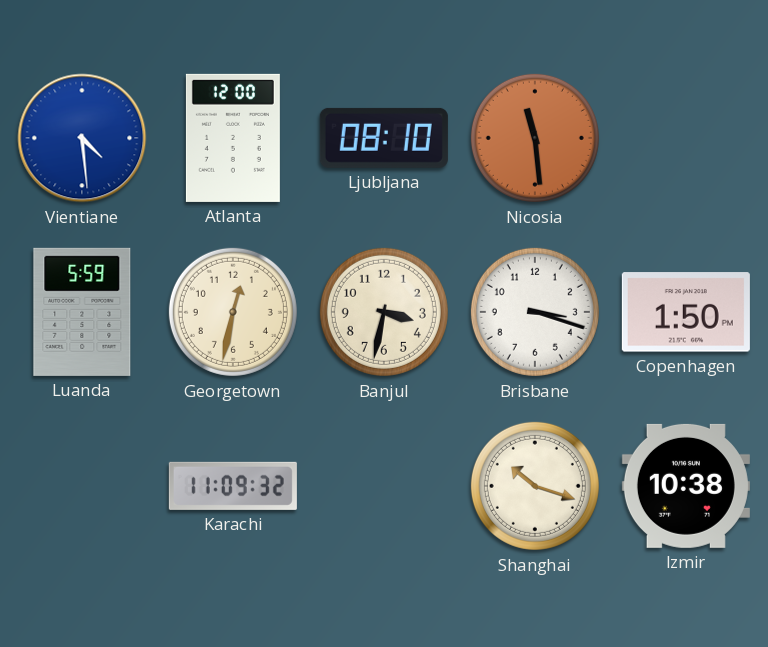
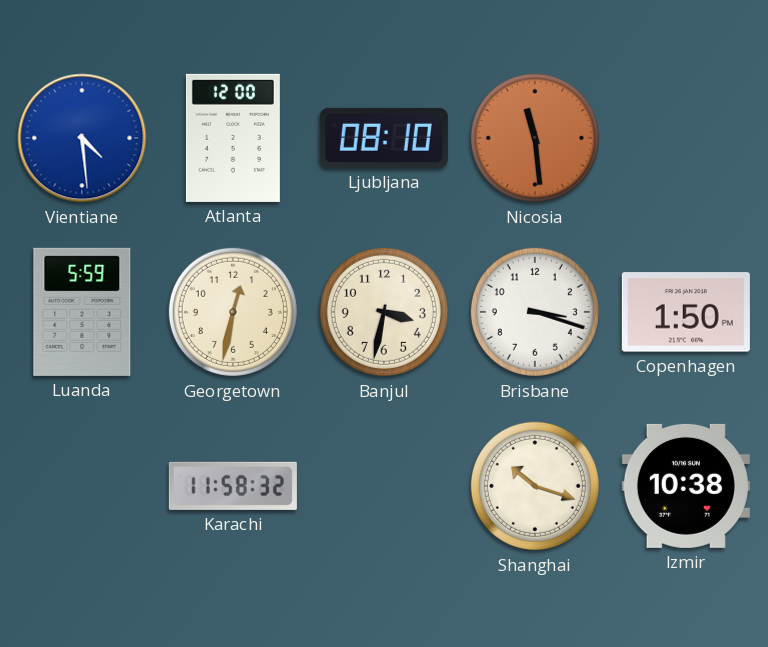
Karachi: 11:09 -> 11:58 (233, 486)
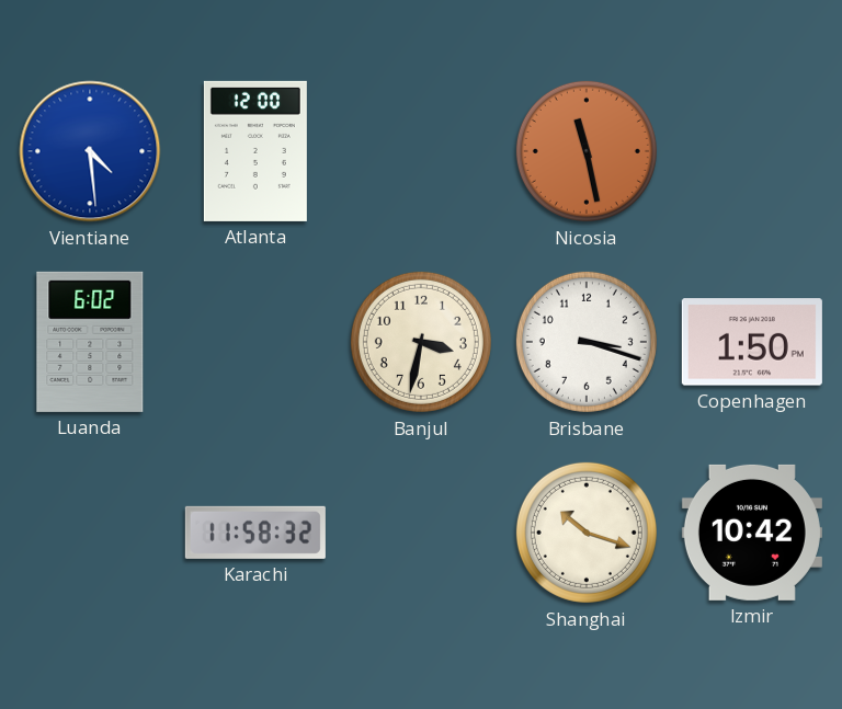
Ljubljana: 08:10 -> none (384, 138)
Nicosia: 11:29 -> 11:28 (587, 151)
Luanda: 5:59 -> 6:02 (90, 342)
Georgetown: 12:32 -> none (233, 312)
Izmir: 10:38 -> 10:42 (752, 533)
